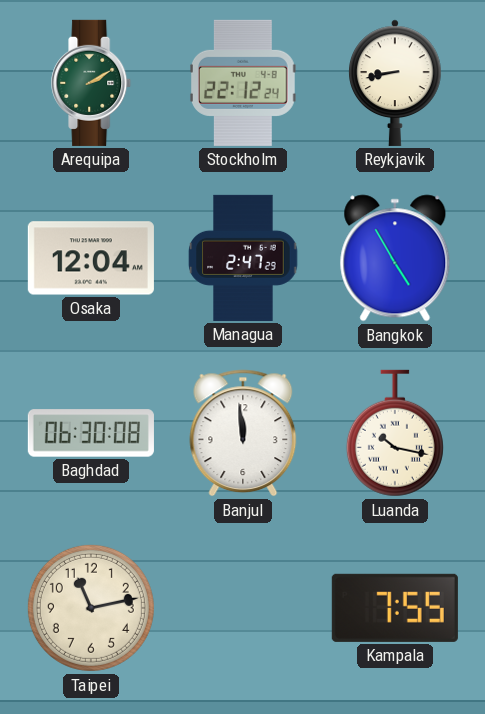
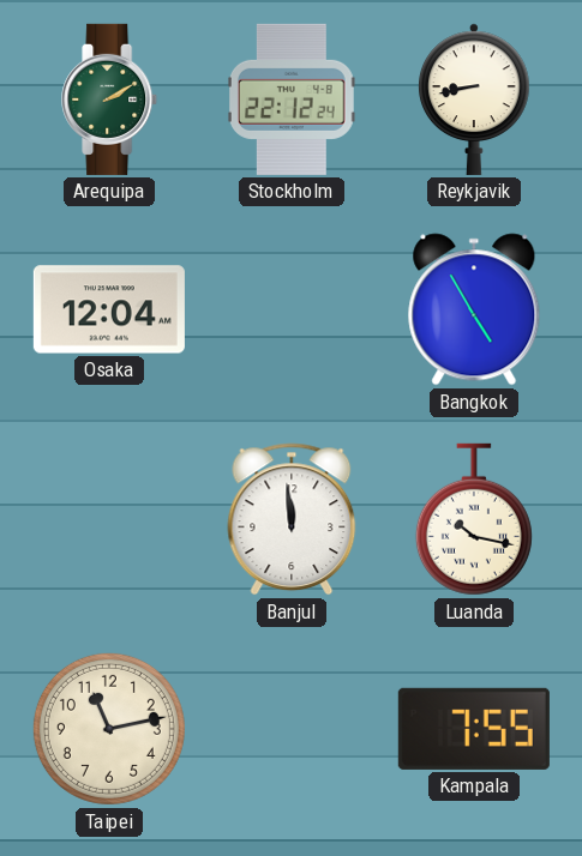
Managua: 2:47 -> none (243, 258)
Baghdad: 06:30 -> none (91, 433)
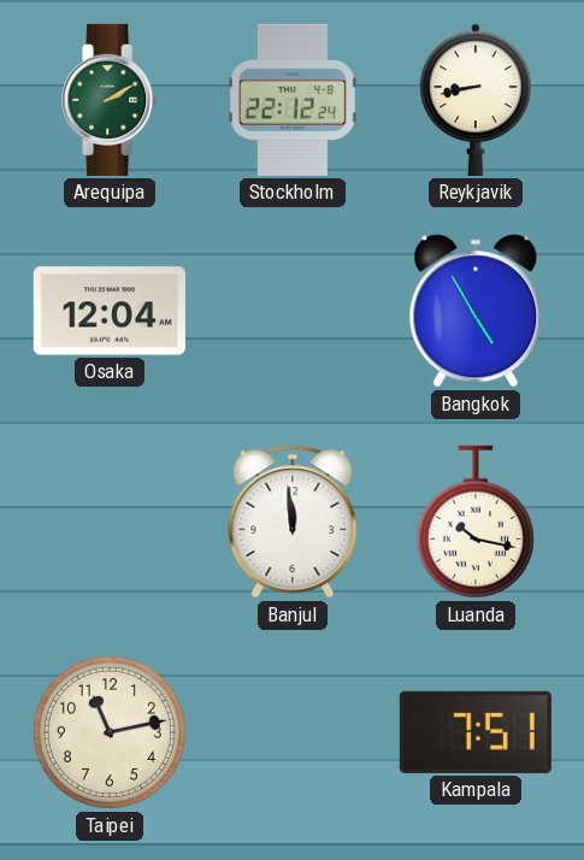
Kampala: 7:55 -> 7:51 (476, 732)
